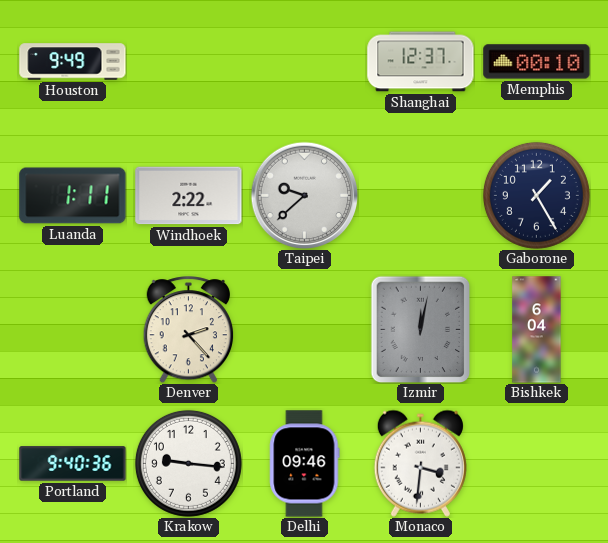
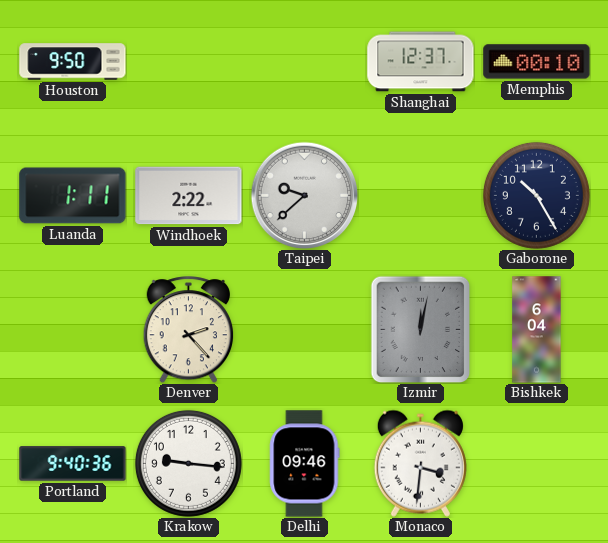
Houston: 9:49 -> 9:50 (73, 62)
Gaborone: 1:25 -> 10:25 (536, 195)
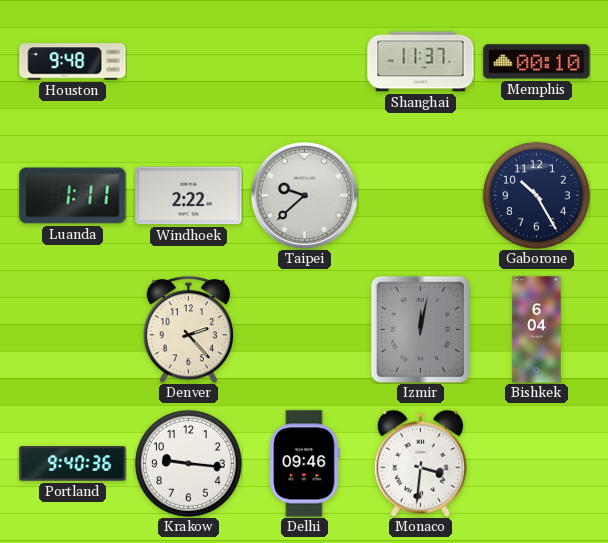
Houston: 9:50 -> 9:48 (73, 62)
Shanghai: 12:37 -> 11:37 (421, 62)
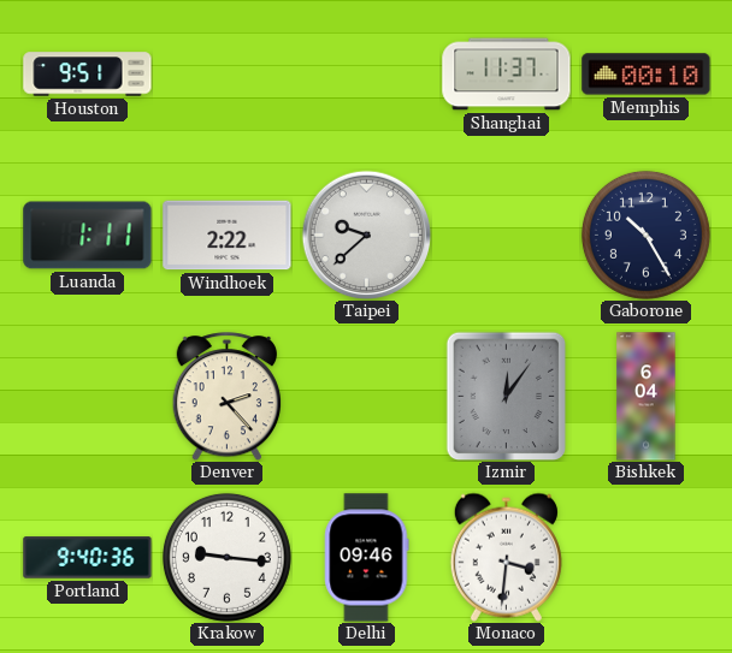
Houston: 9:48 -> 9:51 (88, 75)
Izmir: 12:02 -> 12:06 (507, 396)
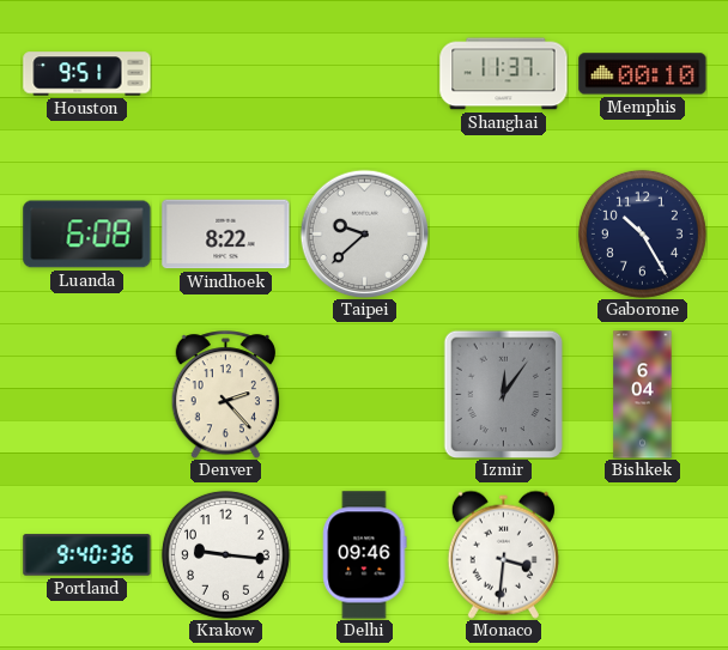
Luanda: 1:11 -> 6:08 (87, 235)
Windhoek: 2:22 -> 8:22 (226, 235)
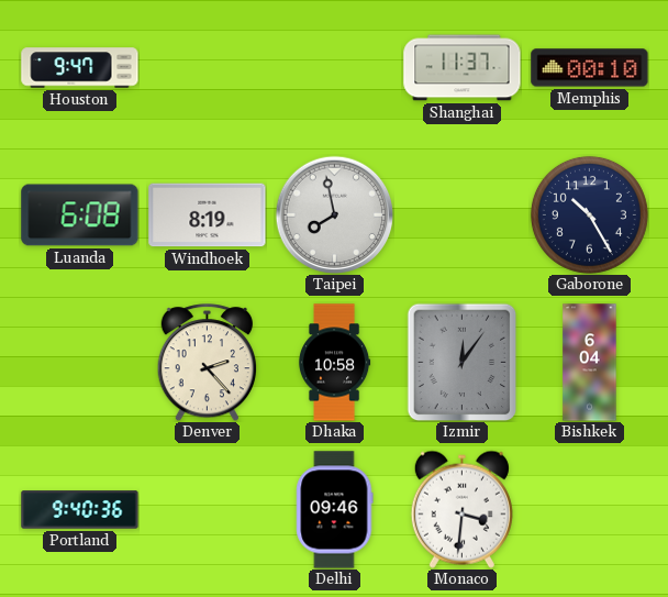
Houston: 9:51 -> 9:47 (80, 68)
Windhoek: 8:22 -> 8:19 (208, 215)
Taipei: 9:38 -> 7:58 (334, 214)
Dhaka: none -> 10:58 (334, 363)
Krakow: 9:16 -> none (225, 554)
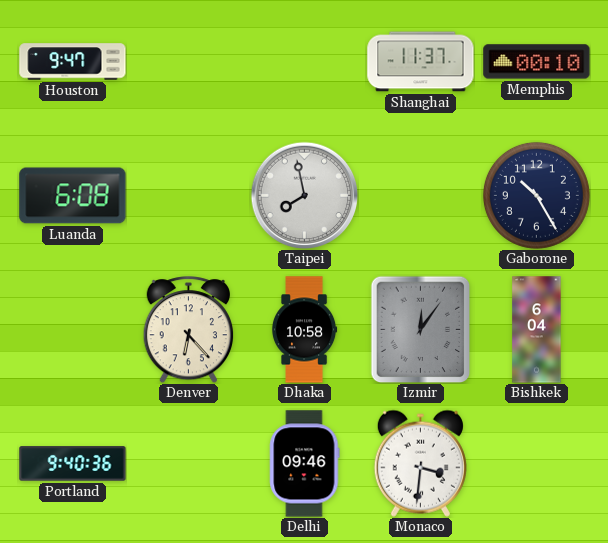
Windhoek: 8:19 -> none (208, 215)
Denver: 2:23 -> 6:23 (188, 330)
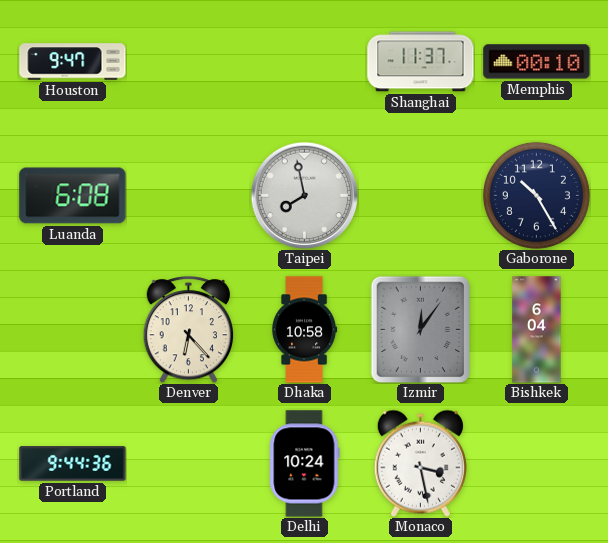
Portland: 9:40 -> 9:44 (73, 464)
Delhi: 09:46 -> 10:24 (305, 464)
Monaco: 3:31 -> 3:28 (420, 463)
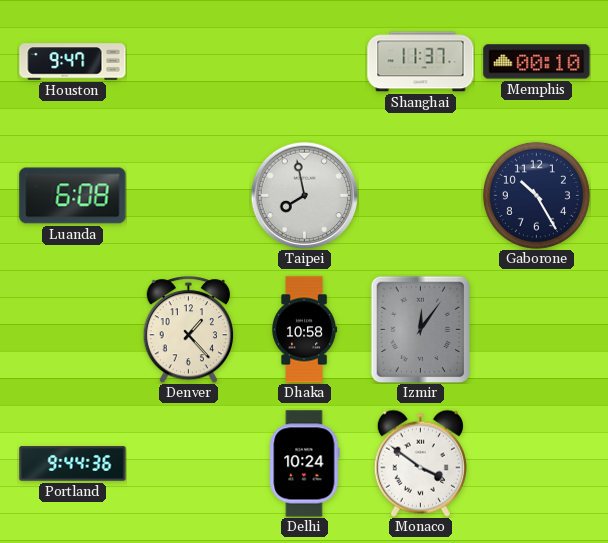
Denver: 6:23 -> 1:23 (188, 330)
Bishkek: 6:04 -> none (537, 330)
Monaco: 3:28 -> 3:51 (420, 463)
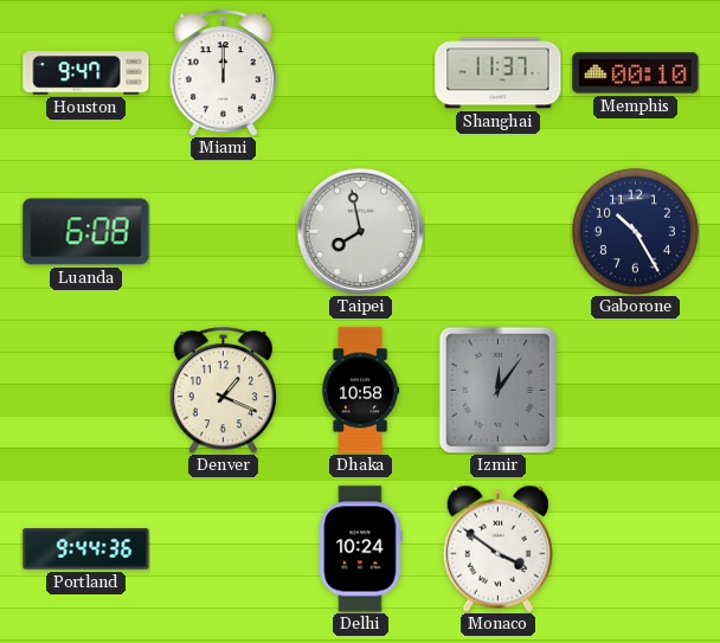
Miami: none -> 12:00 (223, 73)
Denver: 1:23 -> 1:19 (223, 391)
